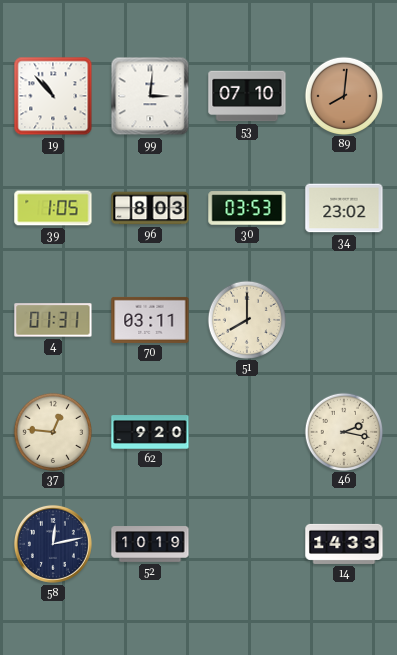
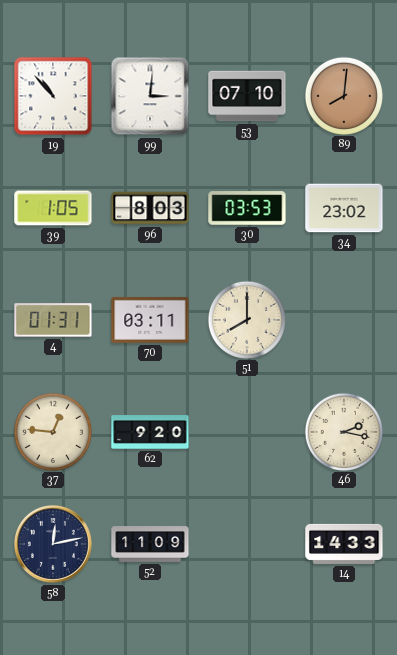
52: 10:19 -> 11:09 (150, 544)
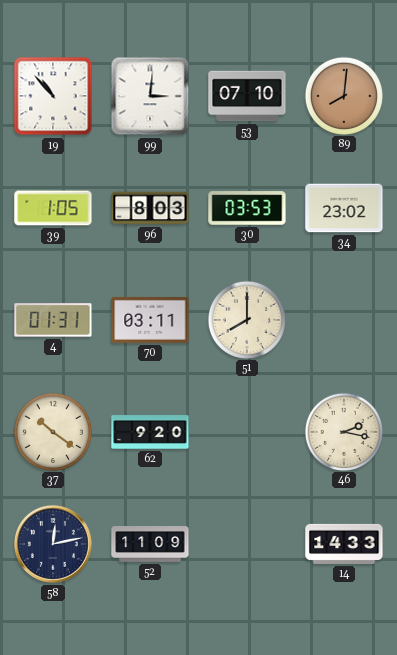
37: 12:46 -> 10:21 (52, 431)
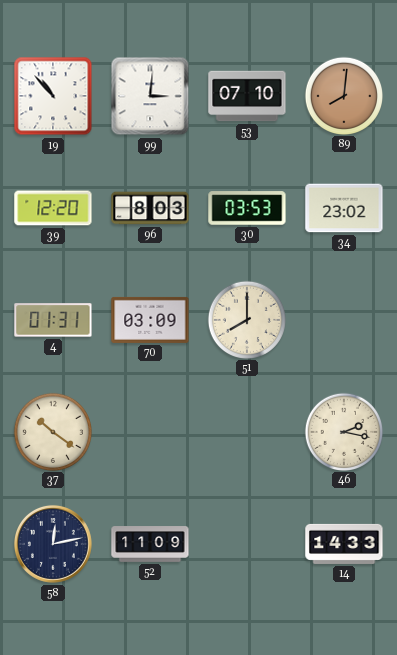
39: 1:05 -> 12:20 (53, 208)
70: 03:11 -> 03:09 (150, 320)
62: 9:20 -> none (150, 432)
